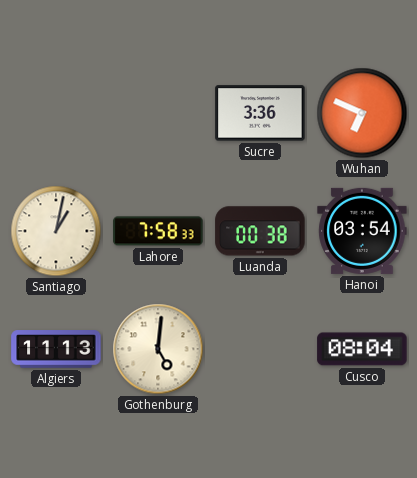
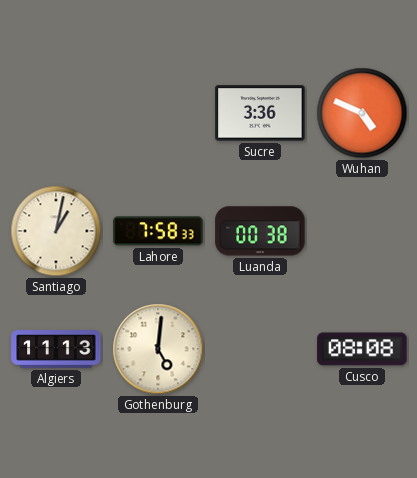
Wuhan: 6:49 -> 4:49 (362, 113)
Hanoi: 03:54 -> none (362, 231)
Cusco: 08:04 -> 08:08 (362, 349)
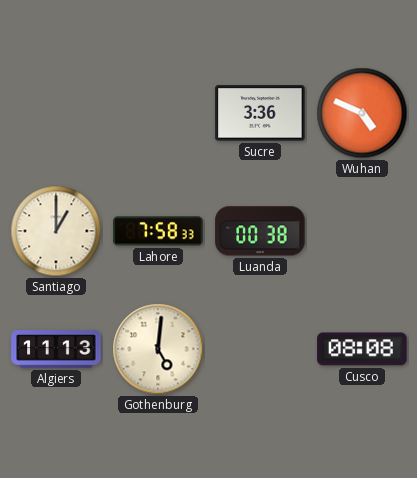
Santiago: 1:02 -> 1:00 (56, 231)
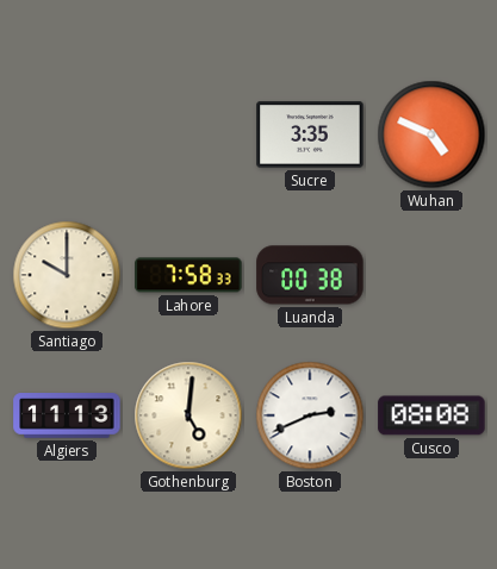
Sucre: 3:36 -> 3:35 (310, 135)
Santiago: 1:00 -> 10:00 (67, 275)
Boston: none -> 2:41 (310, 415)
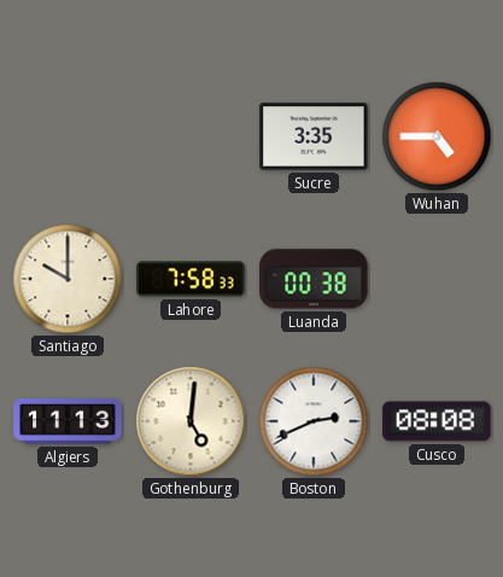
Wuhan: 4:49 -> 4:45 (437, 136)
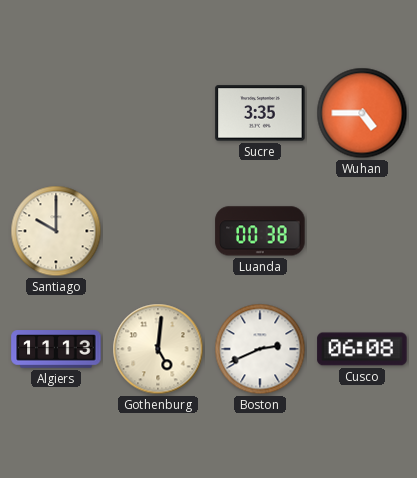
Lahore: 7:58 -> none (191, 279)
Cusco: 08:08 -> 06:08 (362, 349)
